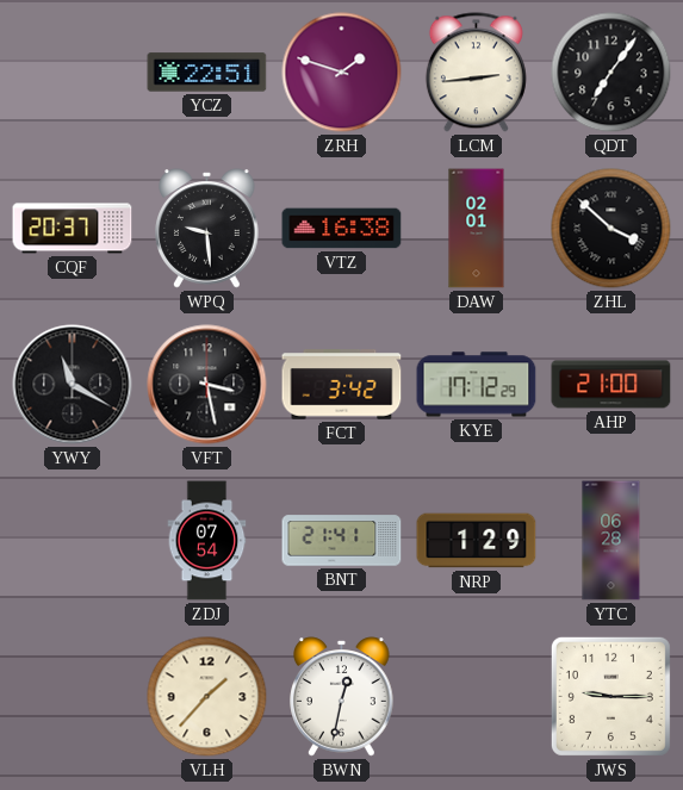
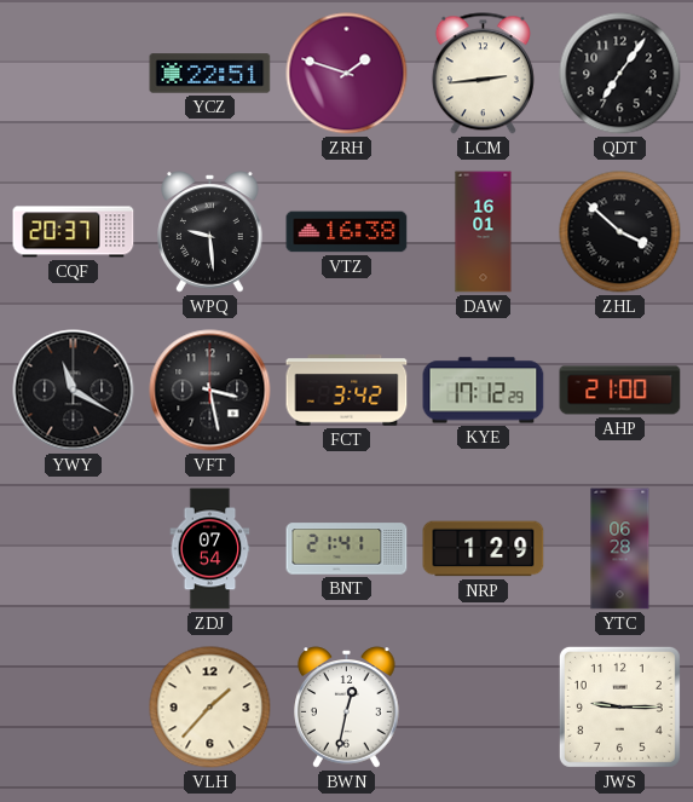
DAW: 02:01 -> 16:01 (484, 232)
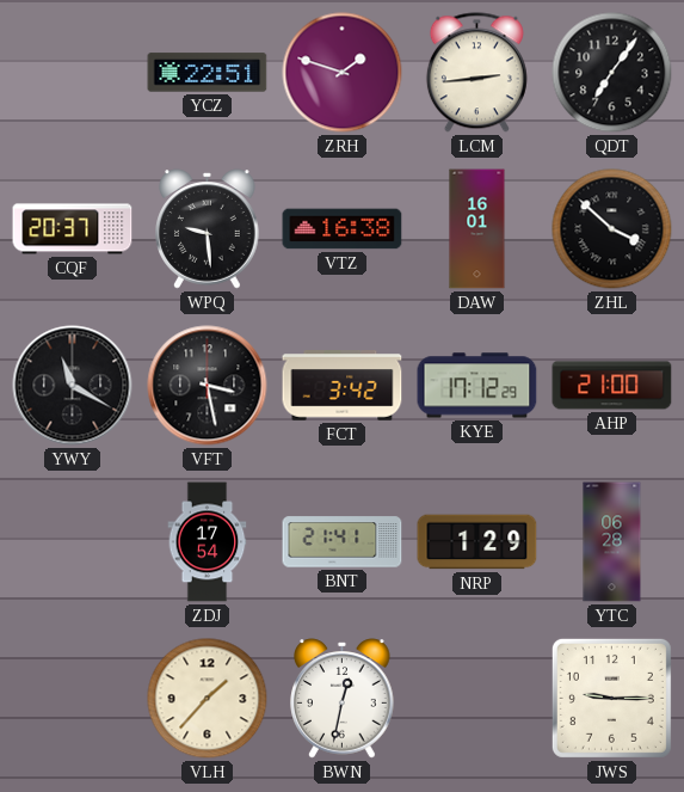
ZDJ: 07:54 -> 17:54 (208, 542)
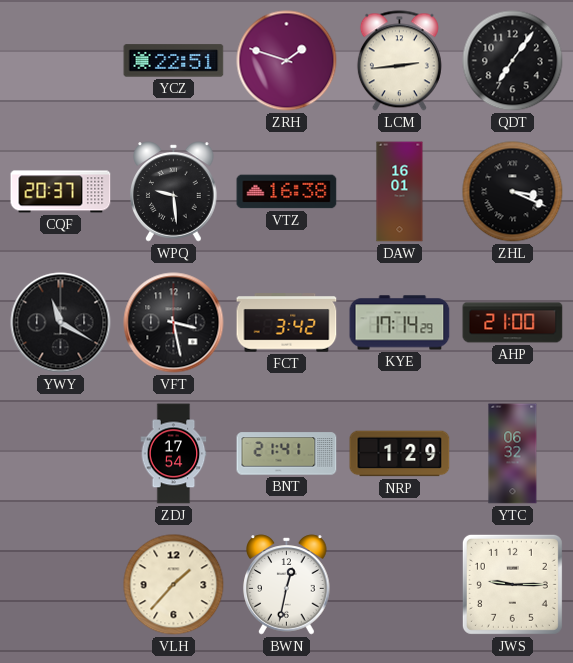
ZHL: 3:52 -> 3:19 (513, 192)
KYE: 17:12 -> 17:14 (400, 323)
YTC: 06:28 -> 06:32 (513, 454)
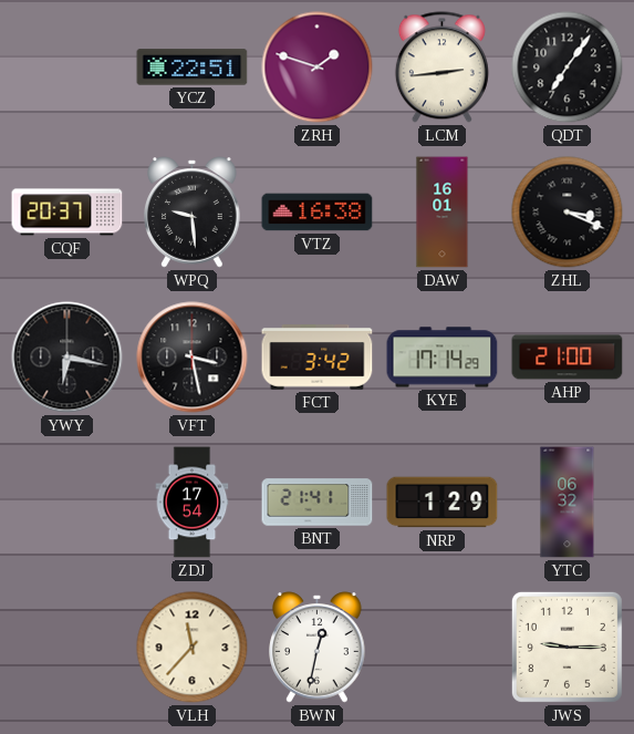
YWY: 11:20 -> 6:17 (67, 358)
VLH: 1:37 -> 11:37 (193, 648)
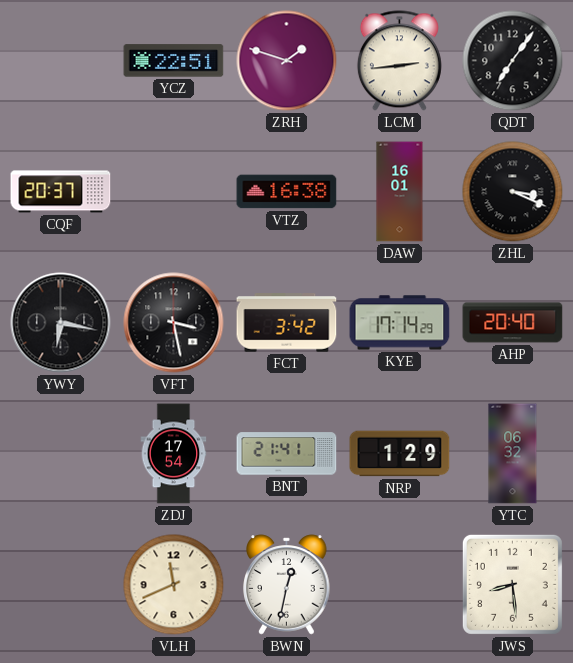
WPQ: 9:29 -> none (193, 213)
AHP: 21:00 -> 20:40 (513, 323)
VLH: 11:37 -> 11:41 (174, 585)
JWS: 9:15 -> 8:29 (512, 584)
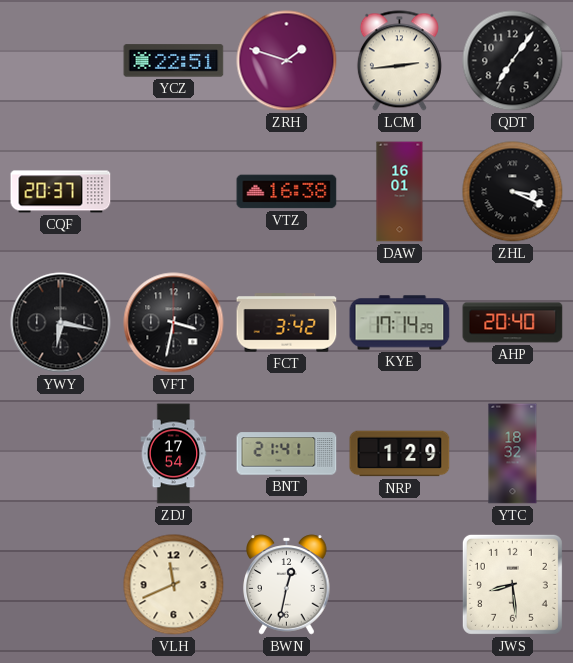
VFT: 3:28 -> 3:32 (174, 323)
YTC: 06:32 -> 18:32 (513, 454)
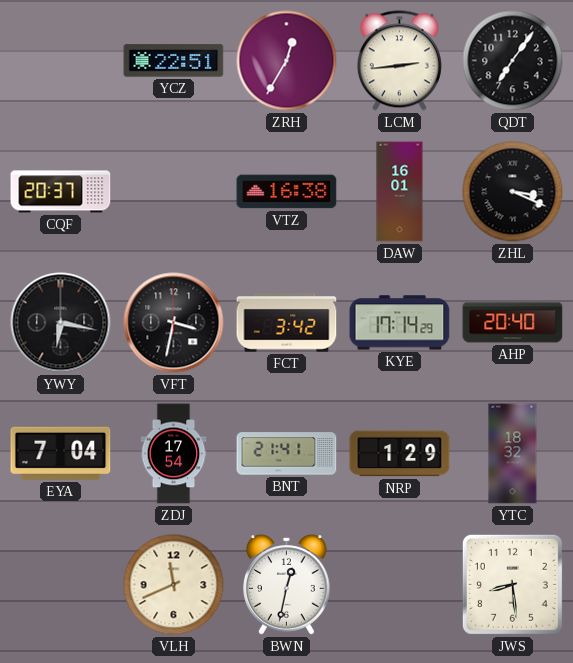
ZRH: 1:48 -> 12:35 (287, 61)
EYA: none -> 7:04 (61, 453)
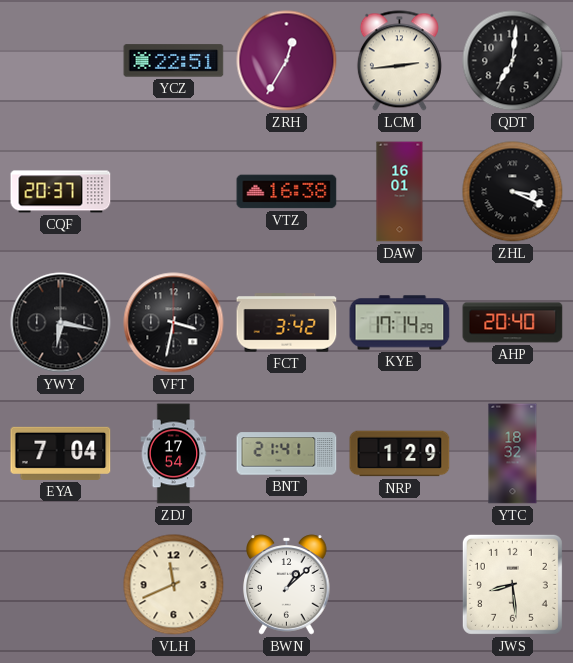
QDT: 7:06 -> 7:01 (513, 61)
BWN: 12:32 -> 1:08 (287, 585)
